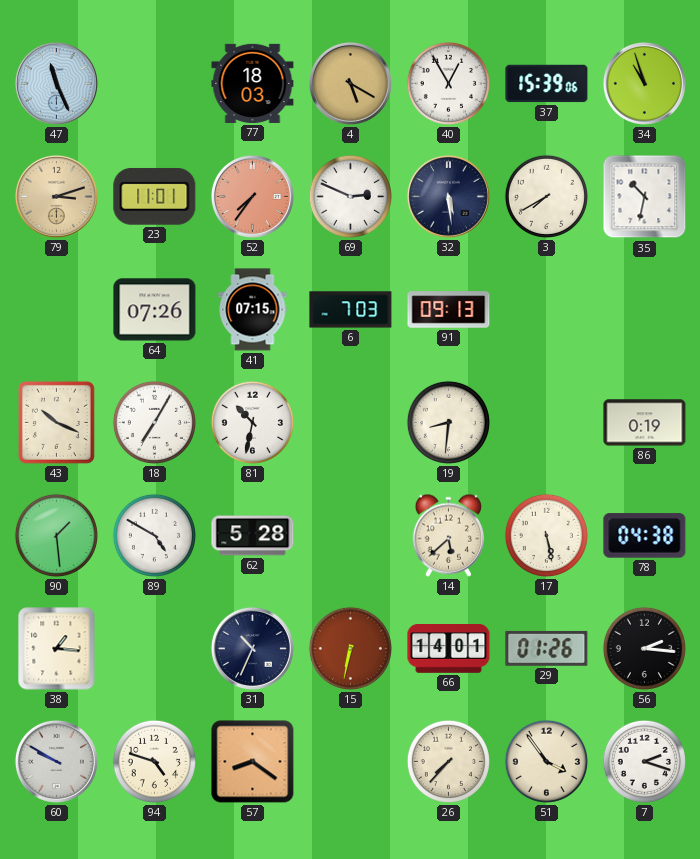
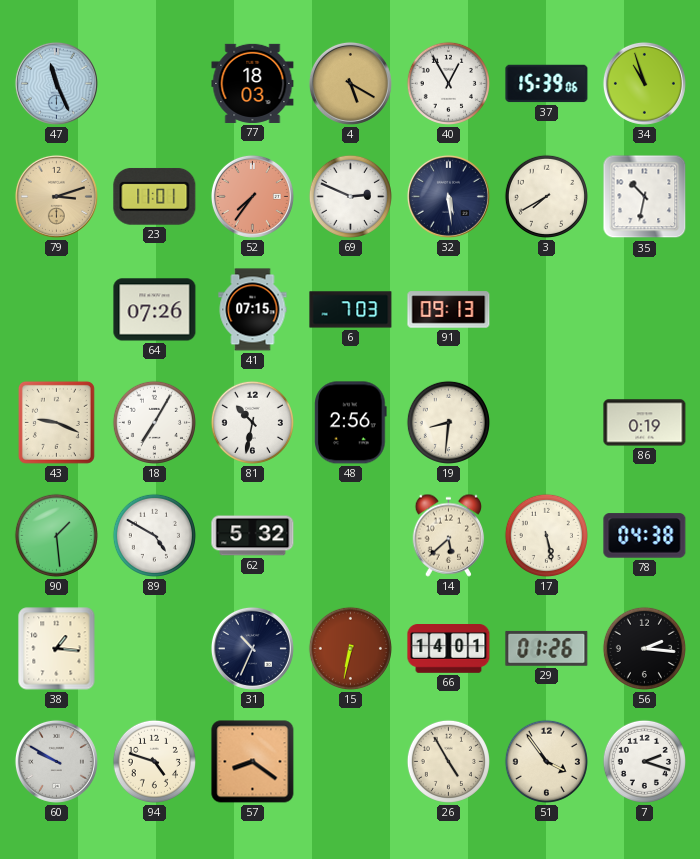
43: 10:19 -> 9:19 (56, 422)
48: none -> 2:56 (351, 423)
62: 5:28 -> 5:32 (253, 536)
26: 7:37 -> 4:55 (448, 761)
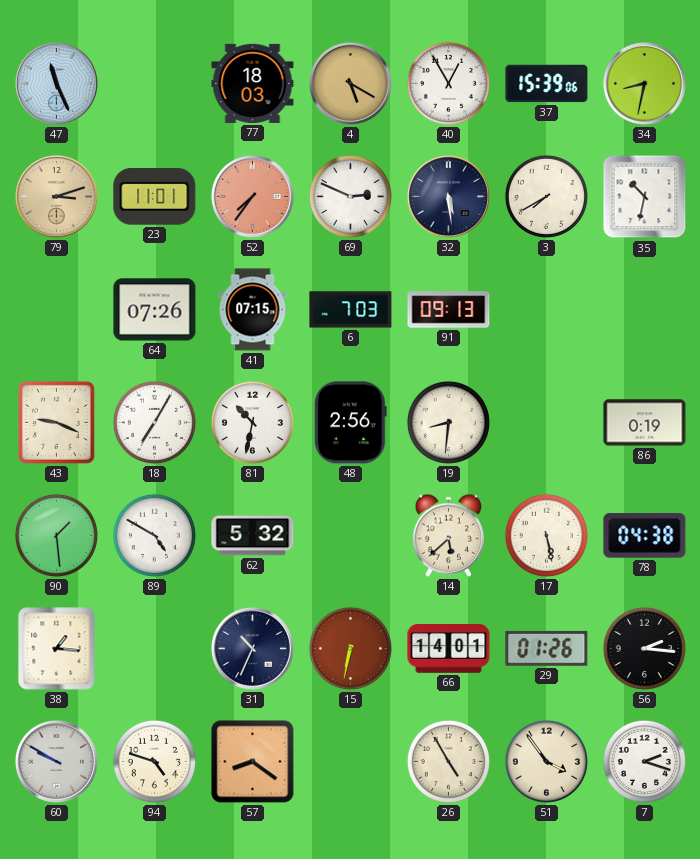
34: 10:57 -> 8:32 (644, 83)
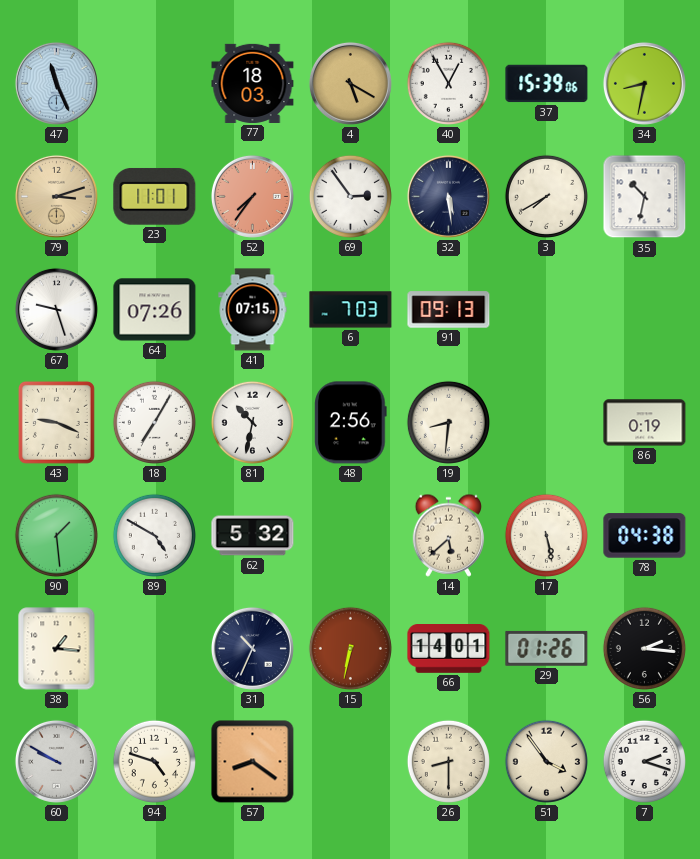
69: 2:49 -> 2:54 (350, 196)
67: none -> 9:27 (56, 309)
26: 4:55 -> 8:30 (448, 761)
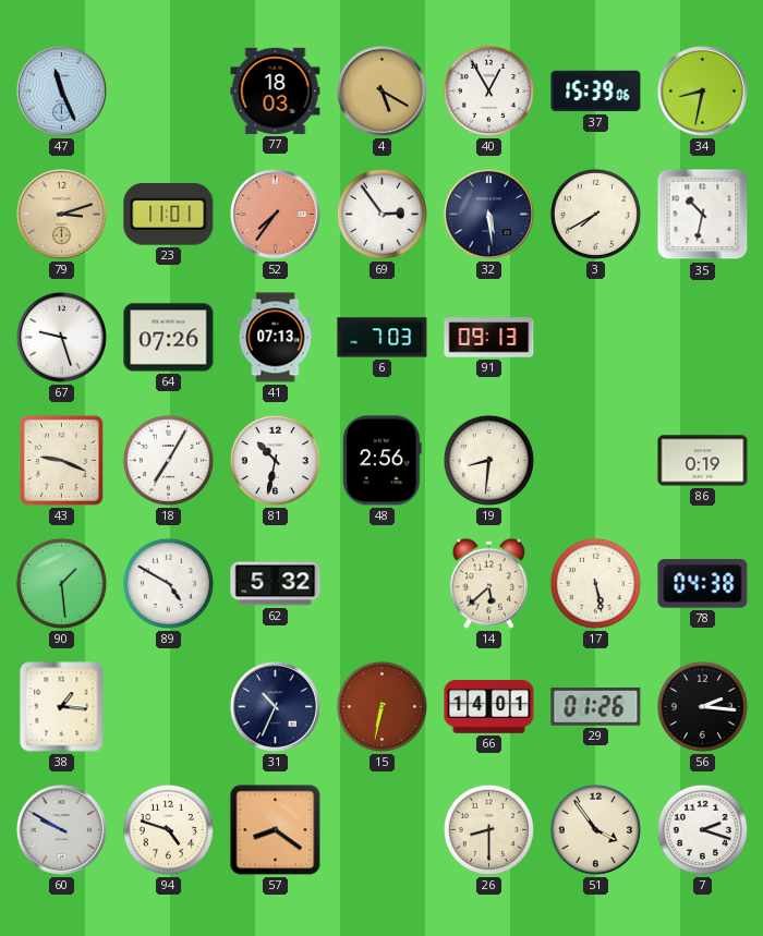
41: 07:15 -> 07:13 (276, 338)
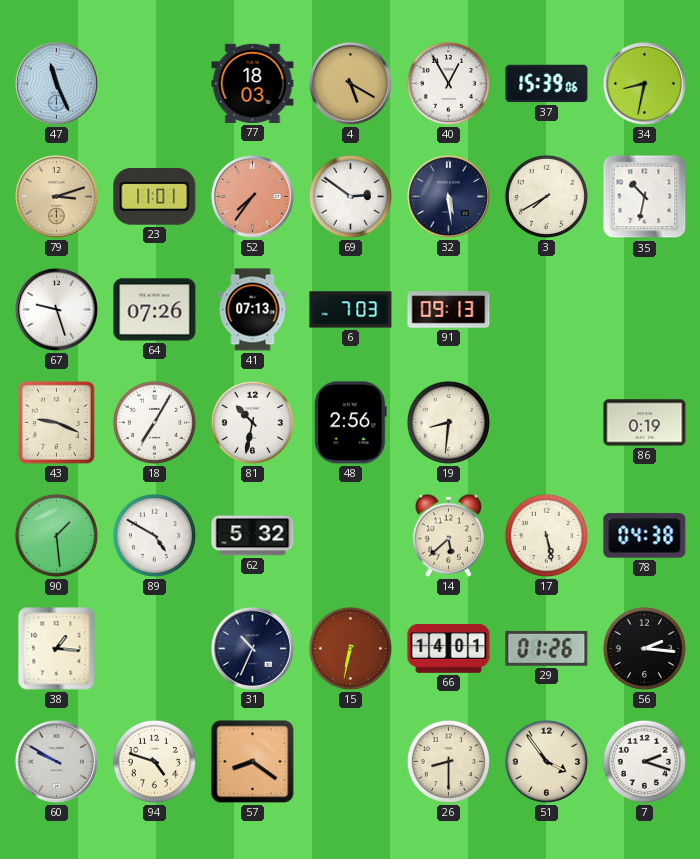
69: 2:54 -> 2:51 (350, 196)
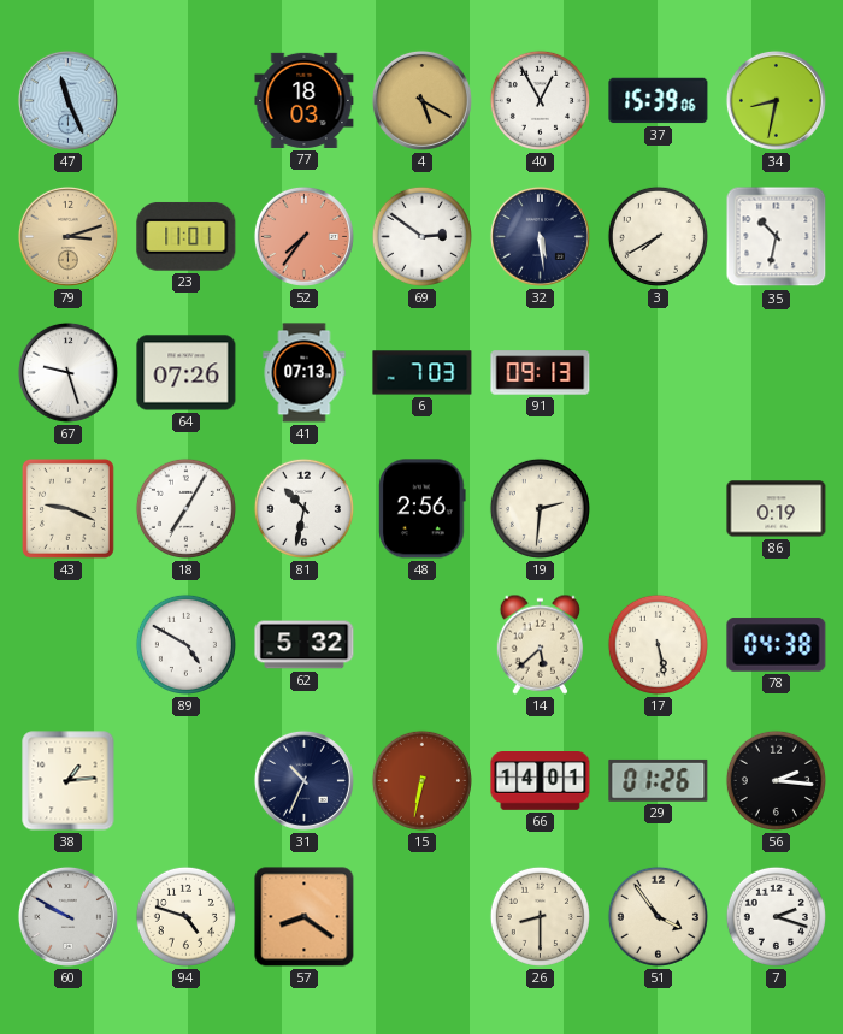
19: 8:31 -> 2:31 (540, 508)
90: 1:29 -> none (56, 535)
38: 1:16 -> 1:14 (69, 781)
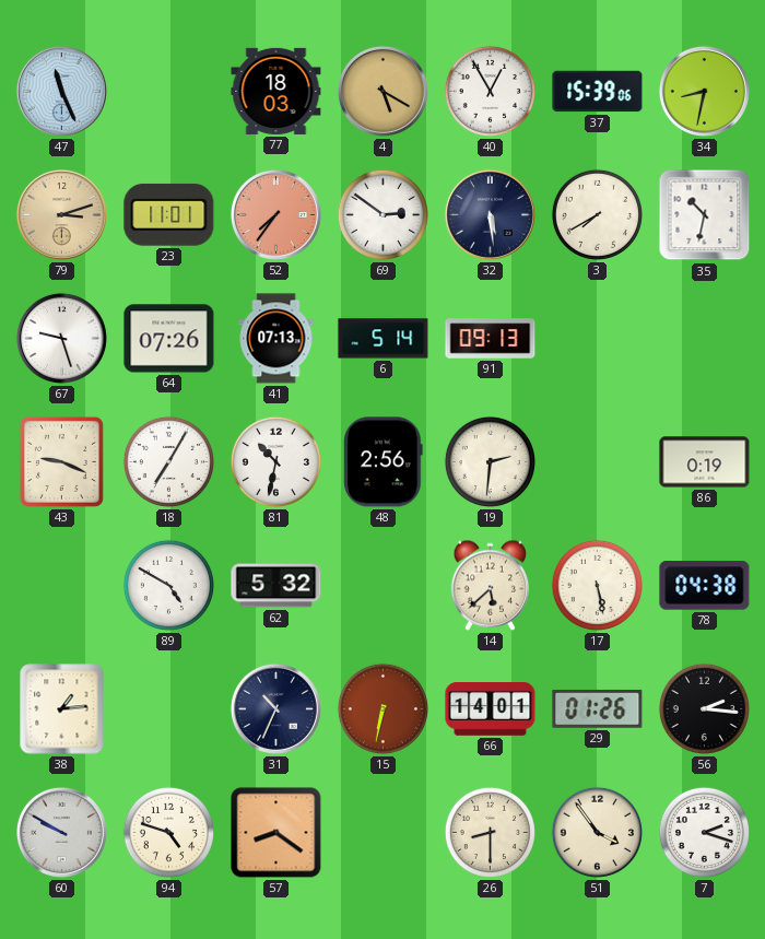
6: 7:03 -> 5:14 (384, 339)
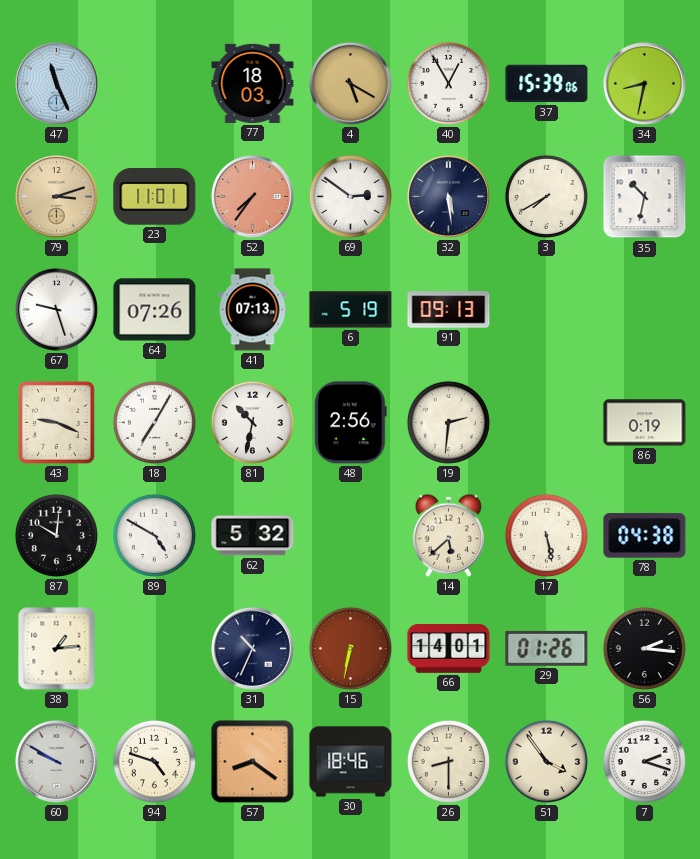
6: 5:14 -> 5:19 (351, 310)
87: none -> 10:01 (56, 535)
30: none -> 18:46 (351, 762)
